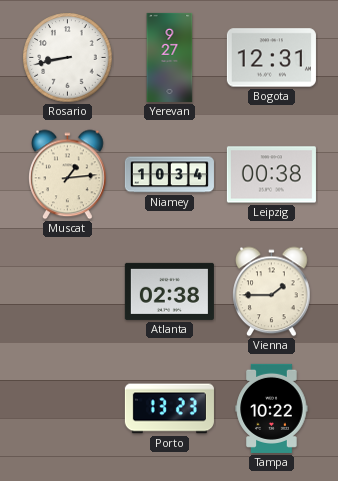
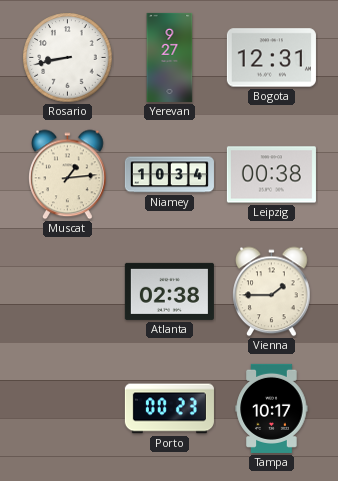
Porto: 13:23 -> 00:23 (169, 409)
Tampa: 10:22 -> 10:17 (272, 408)
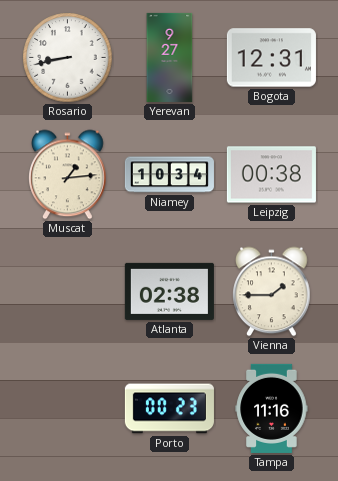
Tampa: 10:17 -> 11:16 (272, 408)
